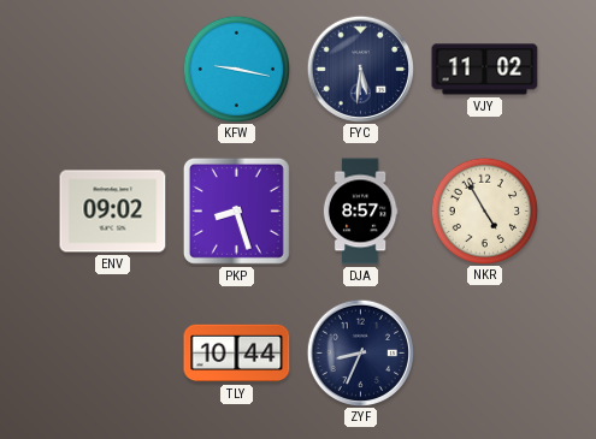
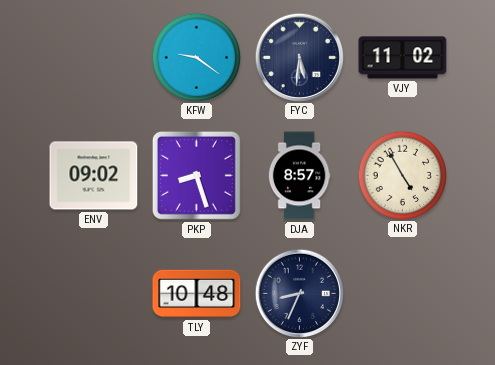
KFW: 9:17 -> 9:21 (196, 57)
TLY: 10:44 -> 10:48 (197, 294)
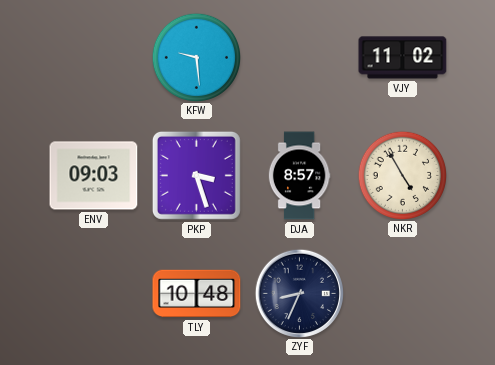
KFW: 9:21 -> 9:29 (196, 57)
FYC: 5:31 -> none (299, 57)
ENV: 09:02 -> 09:03 (94, 176)
PKP: 8:27 -> 3:27 (196, 175)
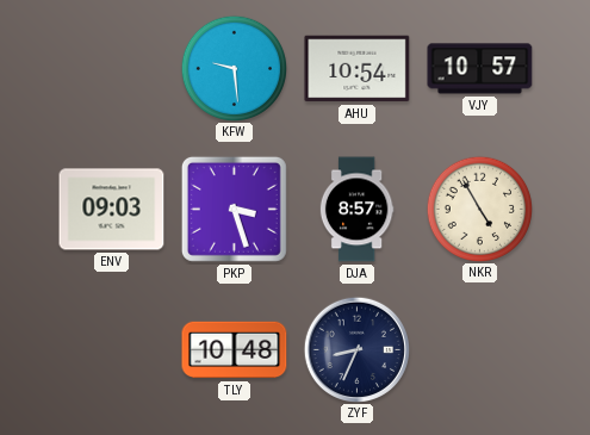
AHU: none -> 10:54 (358, 69)
VJY: 11:02 -> 10:57 (480, 69)
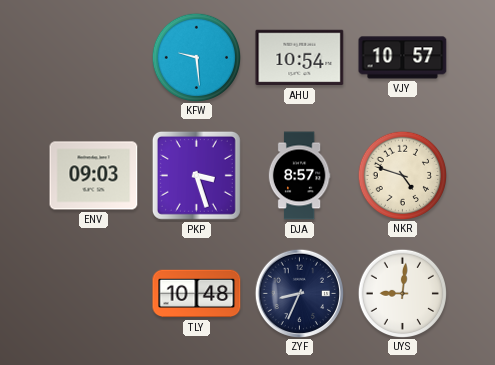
NKR: 4:55 -> 4:48 (402, 175)
UYS: none -> 9:01 (402, 293)
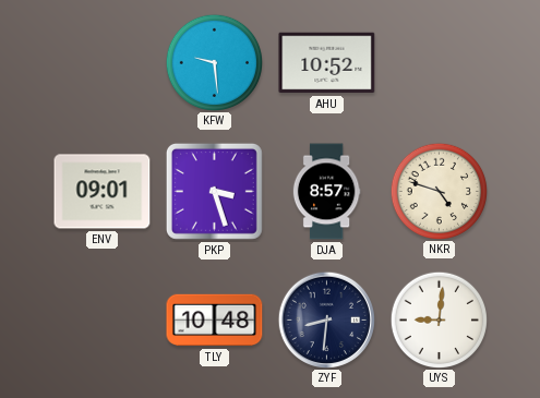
AHU: 10:54 -> 10:52 (327, 63)
VJY: 10:57 -> none (403, 58)
ENV: 09:03 -> 09:01 (103, 192)
ZYF: 8:34 -> 8:31 (326, 319)
